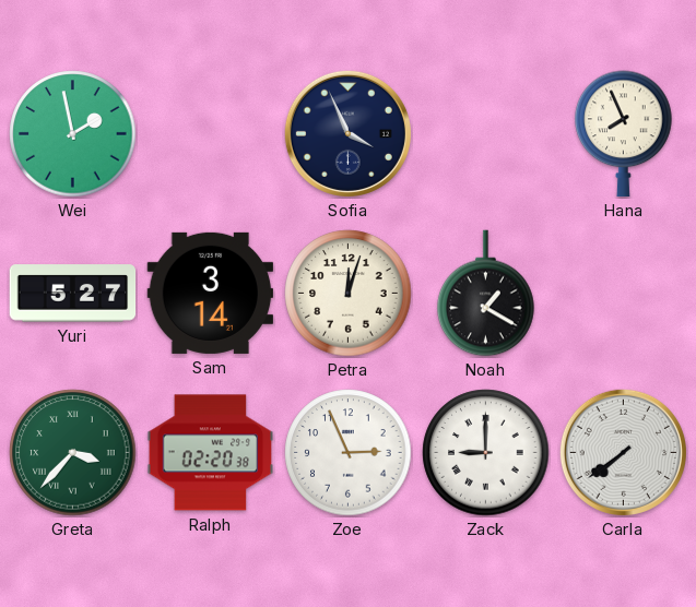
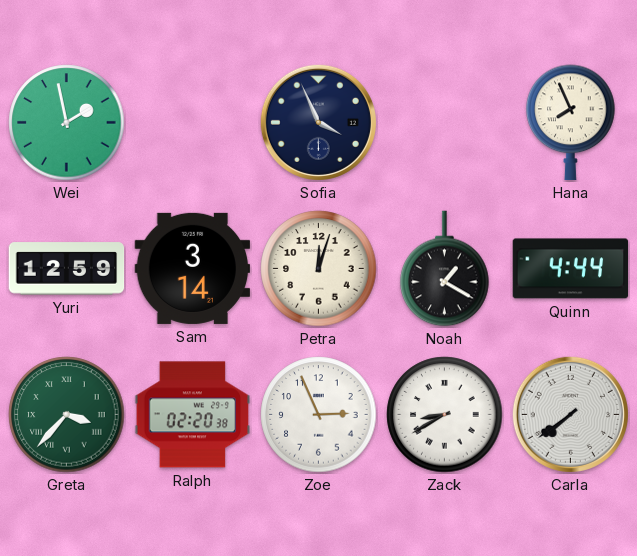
Yuri: 5:27 -> 12:59 (67, 269)
Quinn: none -> 4:44 (571, 269)
Zack: 9:00 -> 8:40 (445, 415)
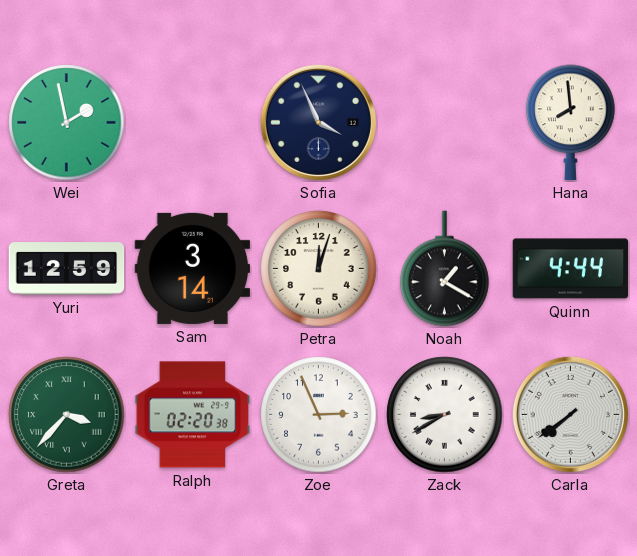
Hana: 7:56 -> 7:59 (571, 123)
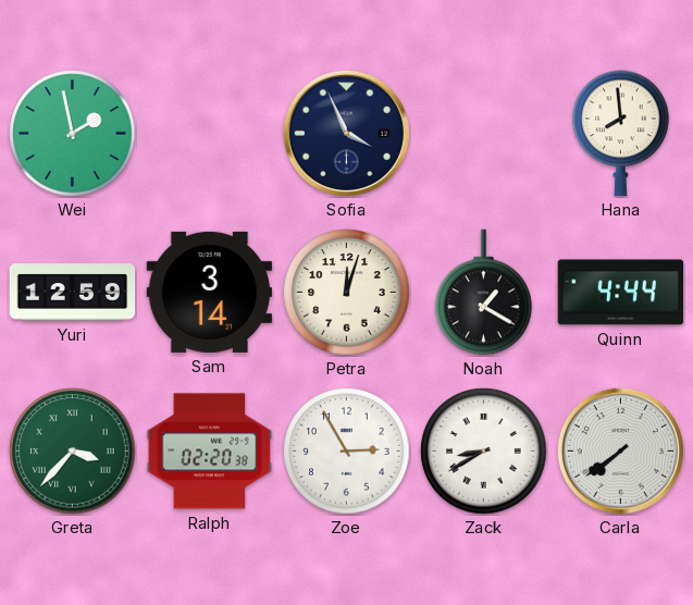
Zoe: 2:56 -> 2:55 (347, 452)
